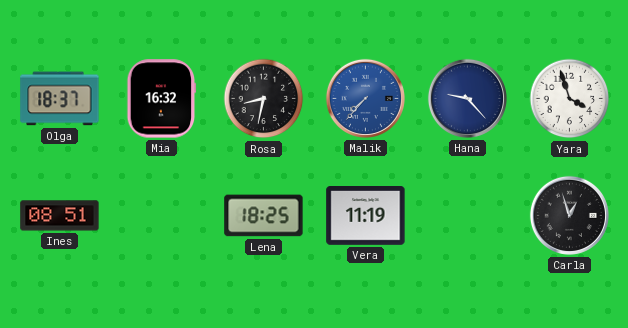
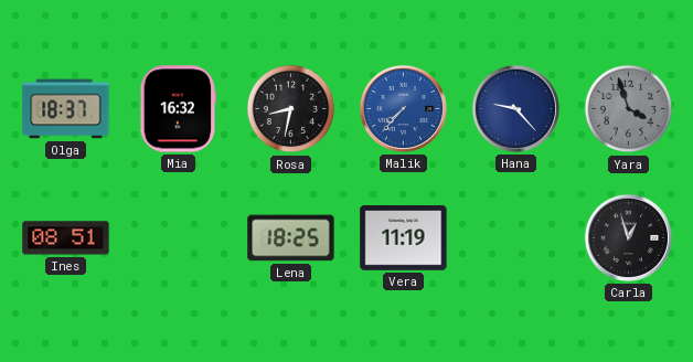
Yara dial: white -> grey (629, 109)
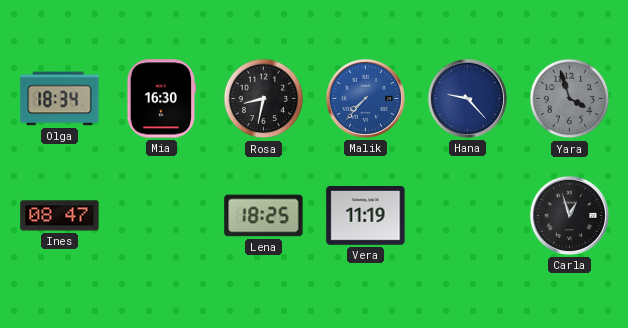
Olga: 18:37 -> 18:34 (60, 99)
Mia: 16:32 -> 16:30 (162, 99)
Ines: 08:51 -> 08:47 (60, 216)
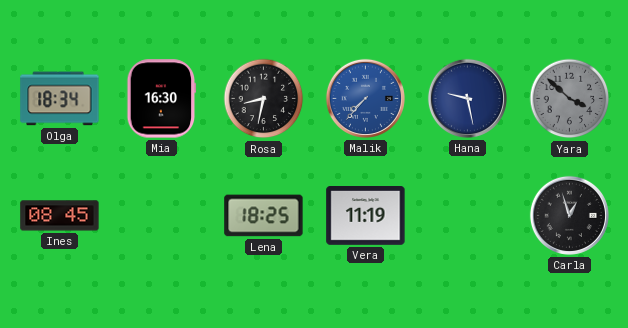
Hana: 9:23 -> 9:28 (467, 98)
Yara: 3:57 -> 3:52 (570, 99)
Ines: 08:47 -> 08:45 (60, 216)
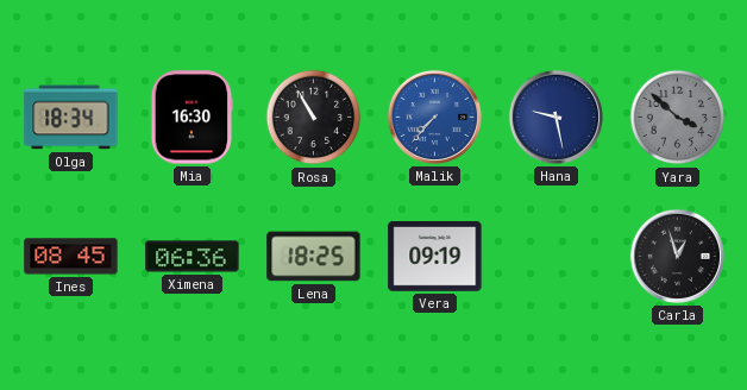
Rosa: 8:32 -> 10:55 (314, 118)
Ximena: none -> 06:36 (193, 257)
Vera: 11:19 -> 09:19 (435, 257)
